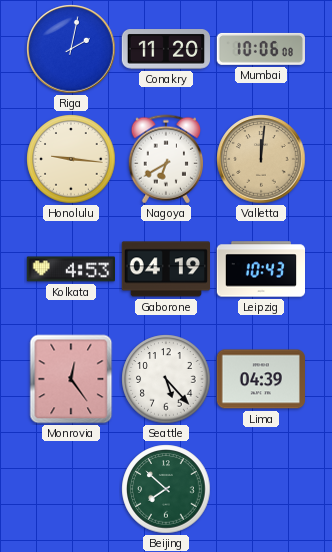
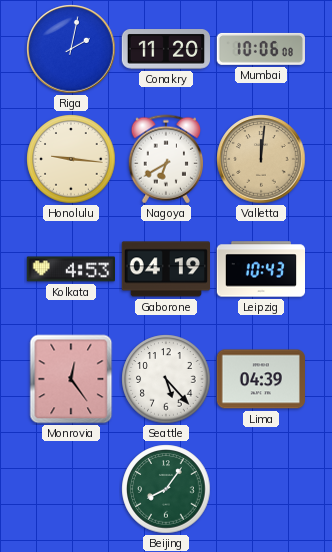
Beijing: 7:52 -> 8:06 (166, 489)
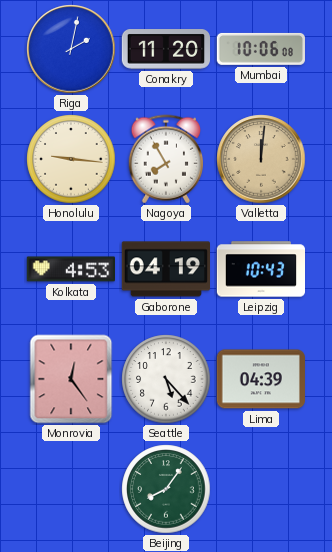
Nagoya: 6:40 -> 7:55 (165, 159)
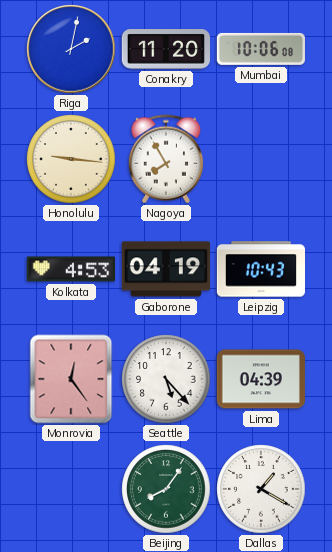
Valletta: 12:01 -> none (261, 159)
Dallas: none -> 1:20 (261, 489)
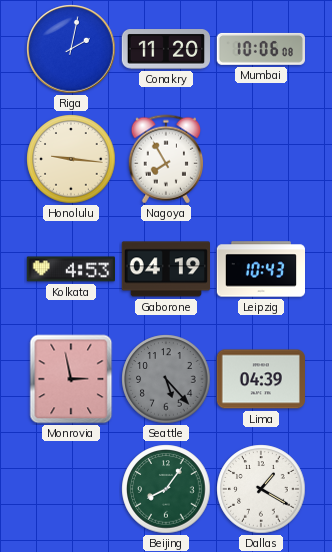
Monrovia: 12:24 -> 2:58 (71, 379)
Seattle dial: white -> grey (166, 379)
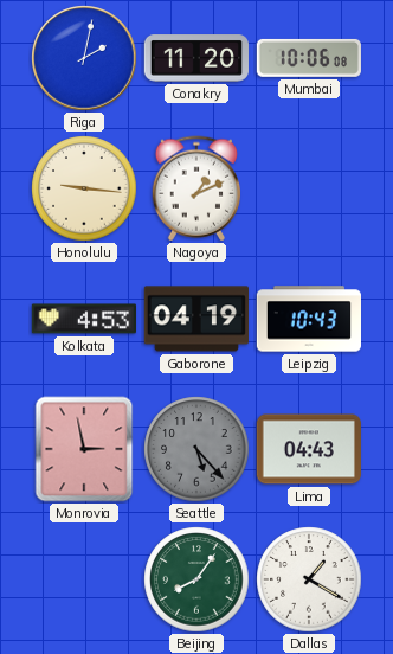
Nagoya: 7:55 -> 1:11 (195, 188)
Lima: 04:39 -> 04:43 (308, 449)
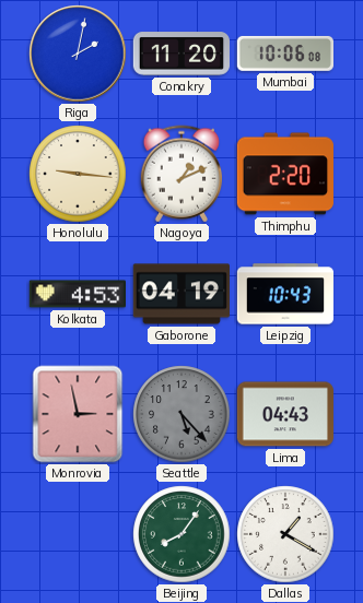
Thimphu: none -> 2:20 (285, 174)
